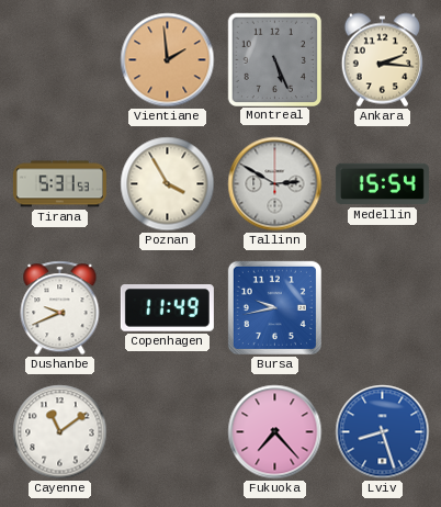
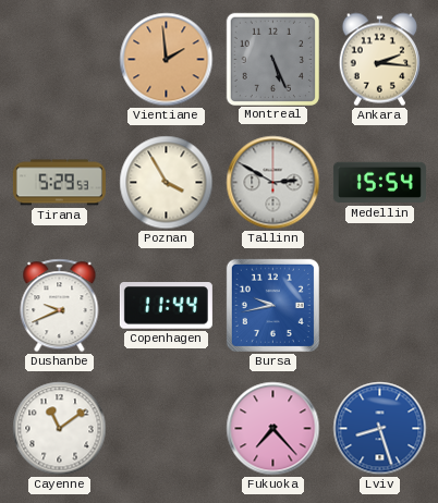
Tirana: 5:31 -> 5:29 (59, 183)
Copenhagen: 11:49 -> 11:44 (166, 306)
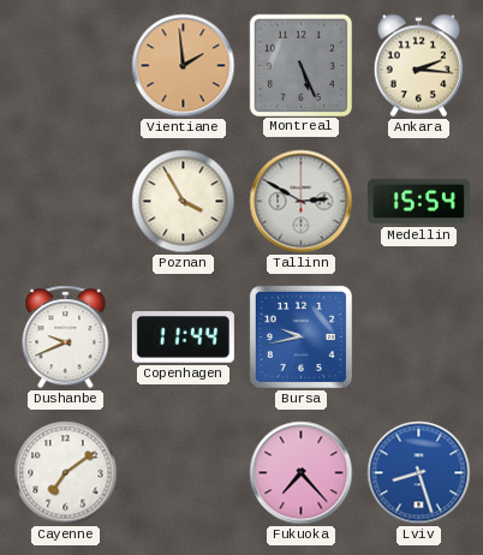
Tirana: 5:29 -> none (59, 183)
Cayenne: 11:09 -> 7:09 (66, 473)
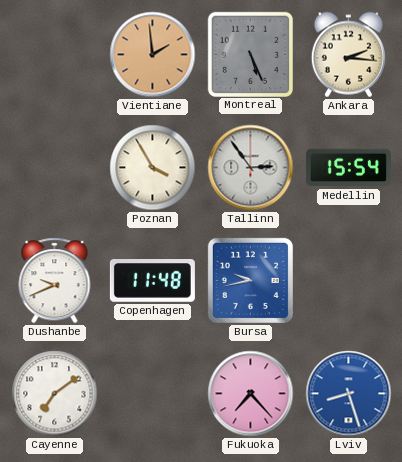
Tallinn: 2:50 -> 2:54 (251, 168)
Copenhagen: 11:44 -> 11:48 (152, 281)
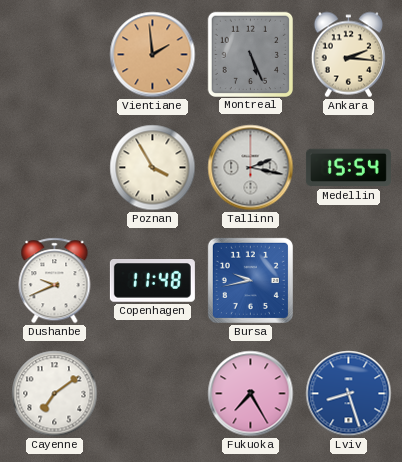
Tallinn: 2:54 -> 2:17 (251, 168)
Fukuoka: 7:23 -> 7:25 (251, 394)
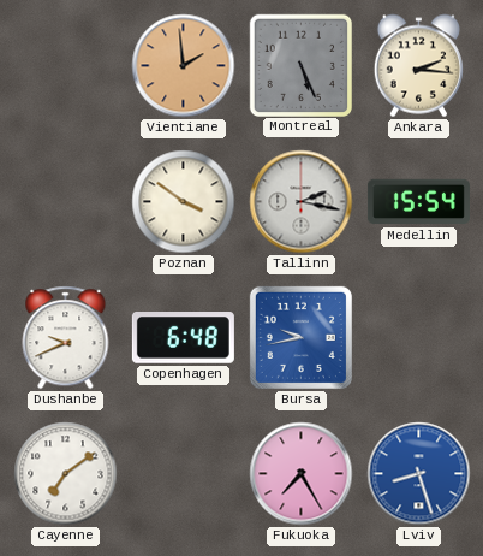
Poznan: 3:55 -> 3:51 (184, 202)
Copenhagen: 11:48 -> 6:48 (183, 338)
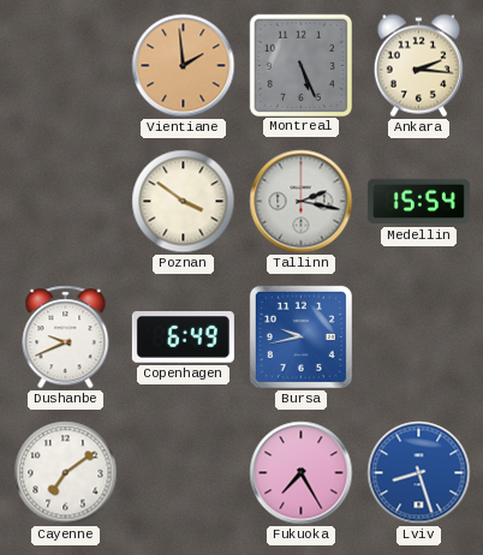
Copenhagen: 6:48 -> 6:49 (183, 338)
